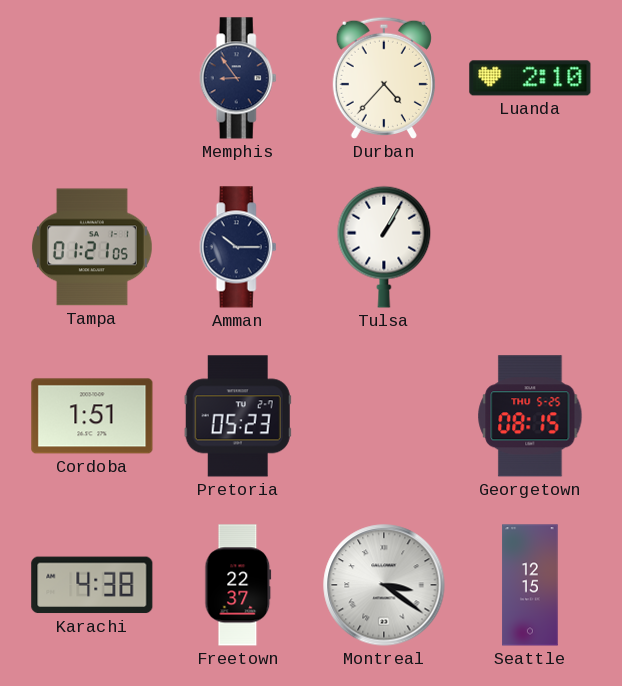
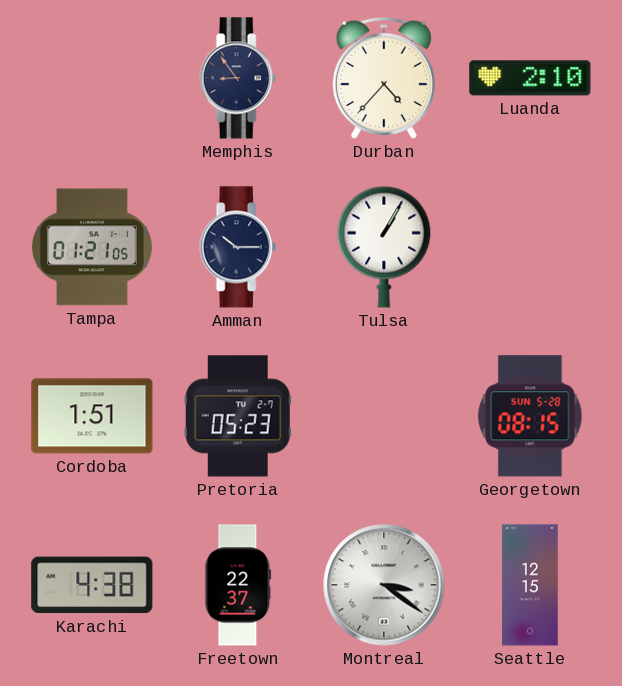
Georgetown date: THU 5-25 -> SUN 5-28 (530, 416)
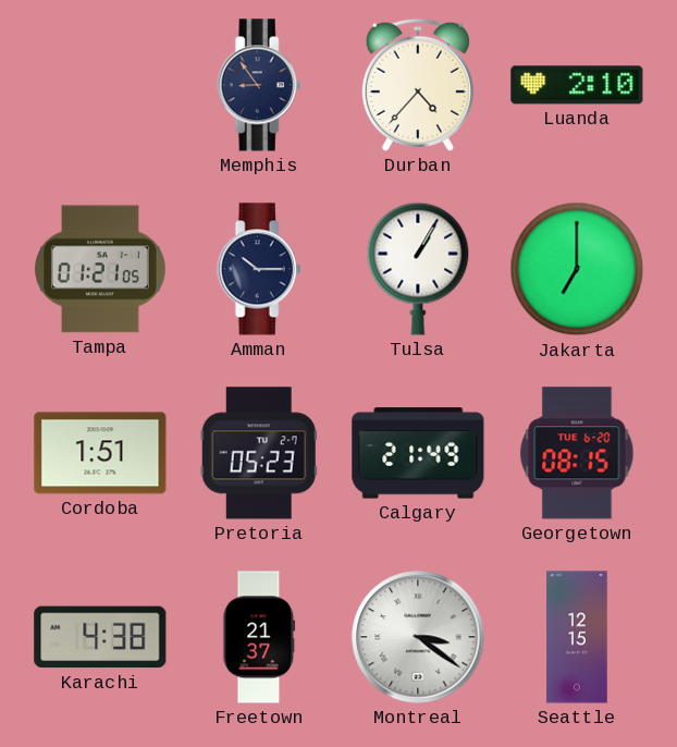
Jakarta: none -> 7:00 (577, 269)
Calgary: none -> 21:49 (418, 453)
Georgetown date: SUN 5-28 -> TUE 6-20 (577, 453)
Freetown: 22:37 -> 21:37 (259, 637)
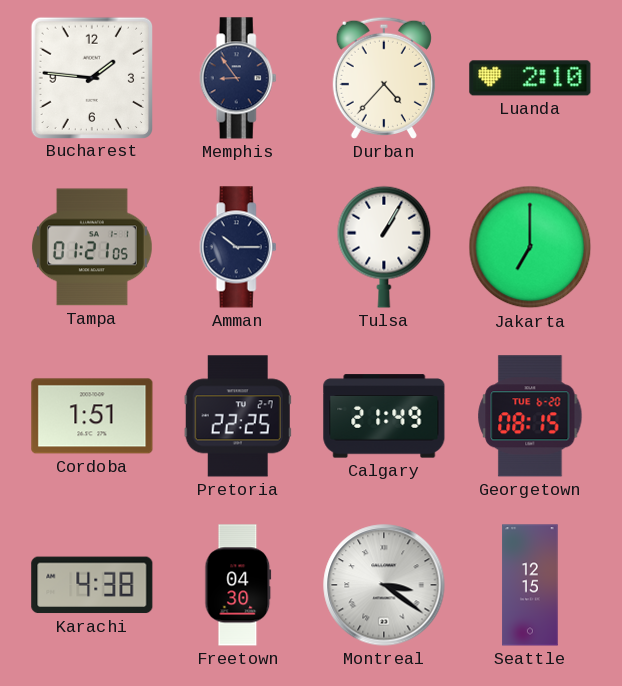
Bucharest: none -> 1:46 (91, 77)
Pretoria: 05:23 -> 22:25 (238, 416)
Freetown: 21:37 -> 04:30 (238, 585)
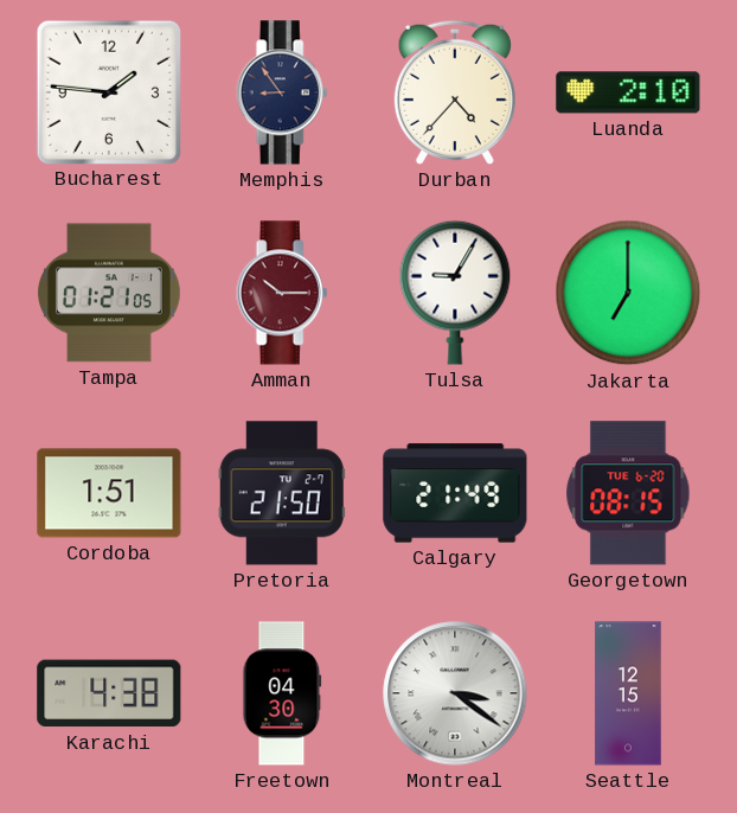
Amman dial: navy -> burgundy (282, 293)
Tulsa: 1:05 -> 9:05 (455, 293)
Pretoria: 22:25 -> 21:50 (282, 493)
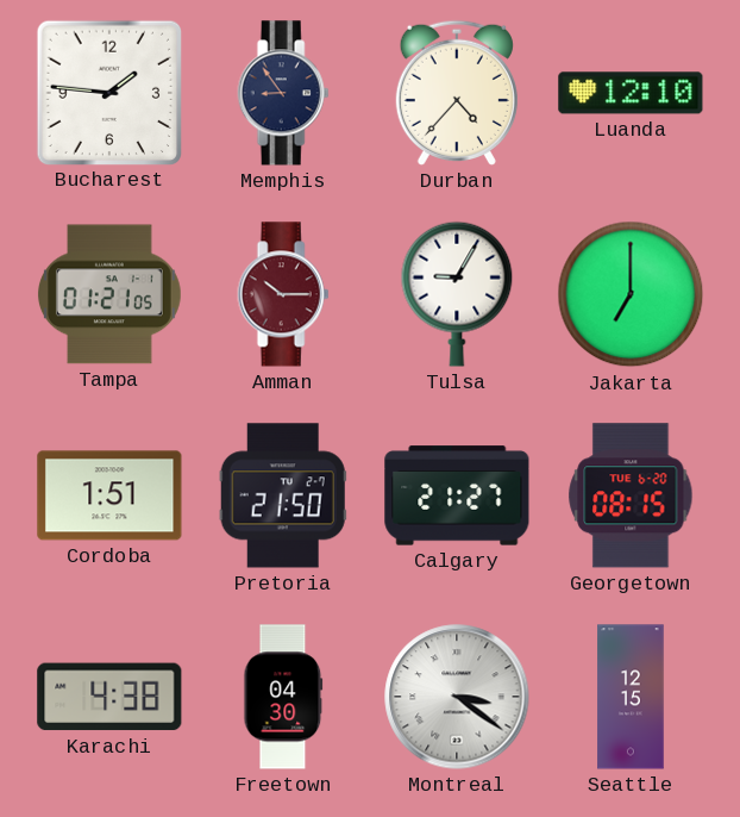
Luanda: 2:10 -> 12:10 (631, 93)
Calgary: 21:49 -> 21:27 (457, 495)
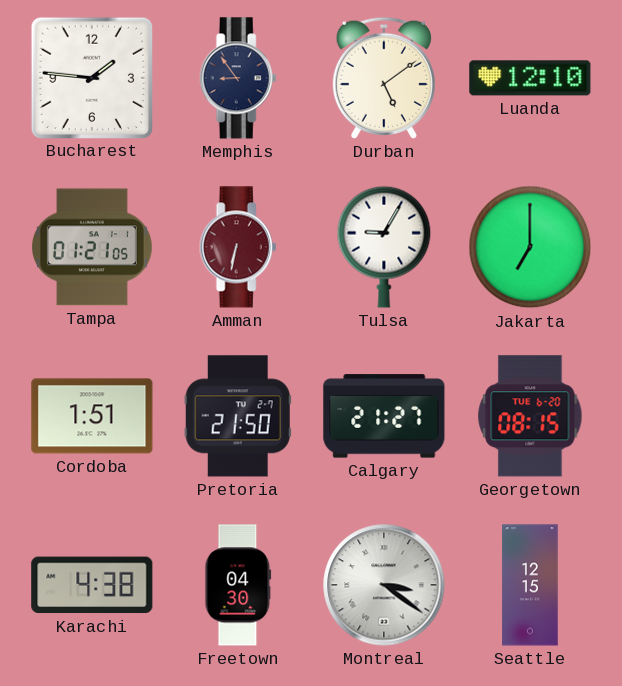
Durban: 4:37 -> 5:09 (384, 78)
Amman: 10:15 -> 6:32 (238, 247)
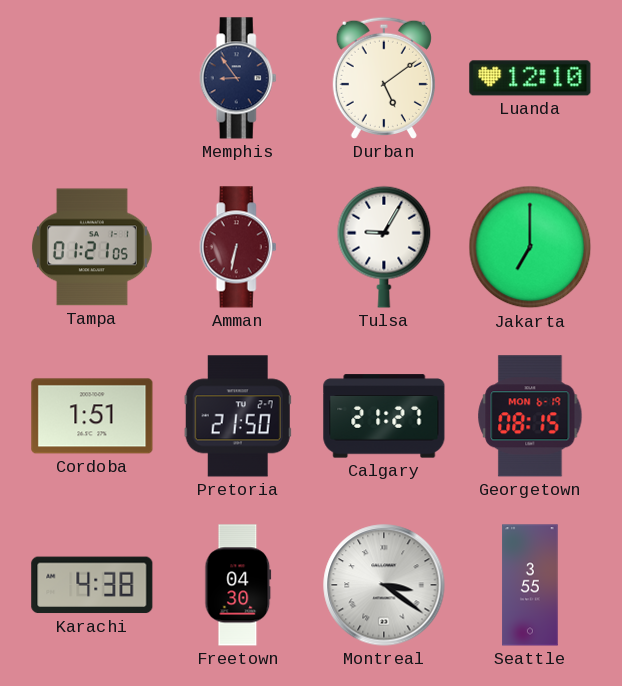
Bucharest: 1:46 -> none (91, 77)
Georgetown date: TUE 6-20 -> MON 6-19 (530, 416)
Seattle: 12:15 -> 3:55 (530, 585)
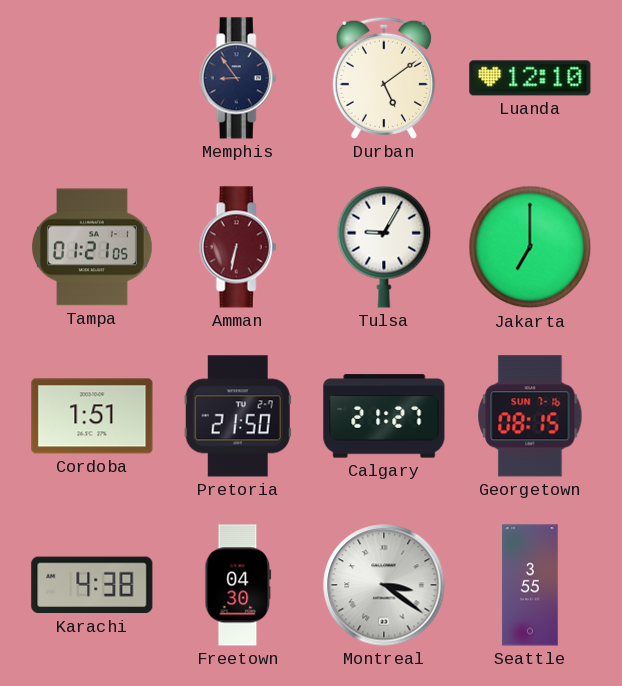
Georgetown date: MON 6-19 -> SUN 7-16 (530, 416)
